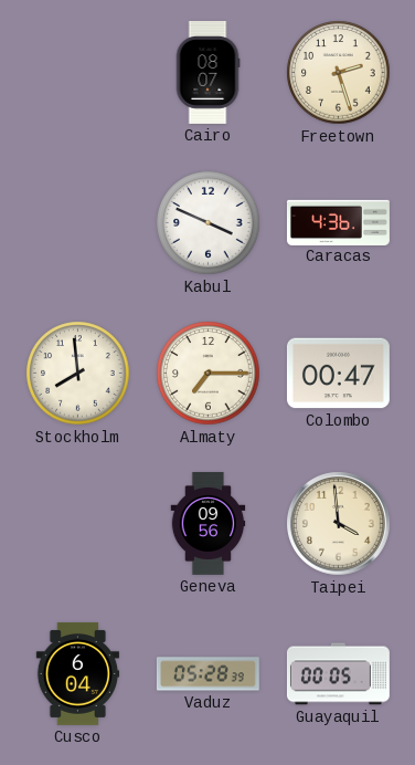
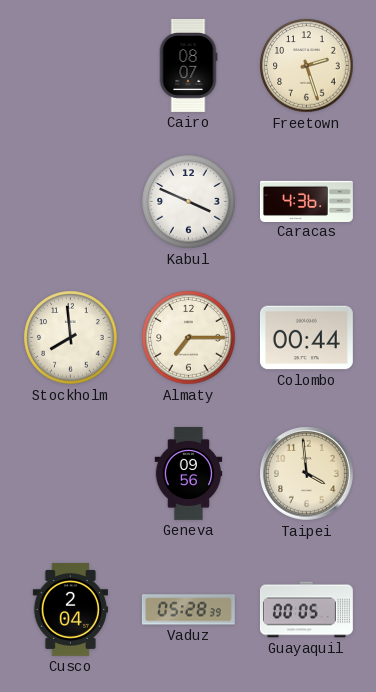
Colombo: 00:47 -> 00:44 (306, 338)
Cusco: 6:04 -> 2:04 (70, 609)
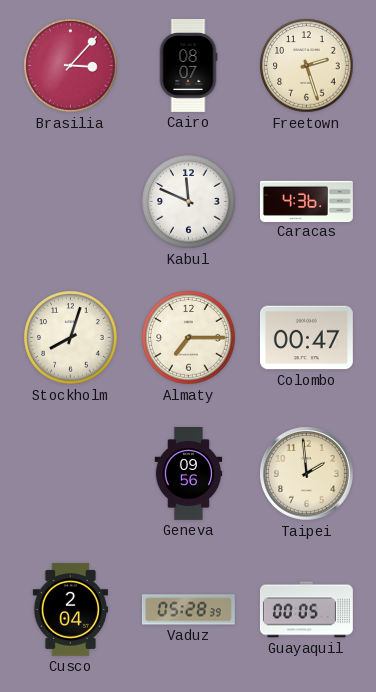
Brasilia: none -> 3:07 (71, 66)
Kabul: 3:49 -> 11:49 (189, 202)
Stockholm: 7:59 -> 8:03 (71, 338)
Colombo: 00:44 -> 00:47 (306, 338)
Taipei: 3:59 -> 1:59 (307, 474)
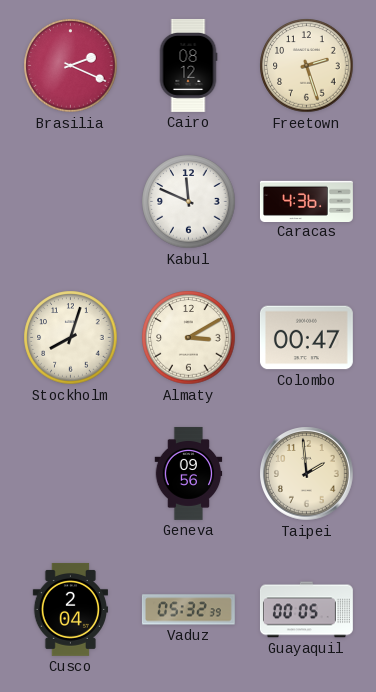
Brasilia: 3:07 -> 2:19 (71, 66)
Cairo: 08:07 -> 08:12 (188, 65)
Almaty: 7:15 -> 3:10 (189, 338)
Vaduz: 05:28 -> 05:32 (188, 610)
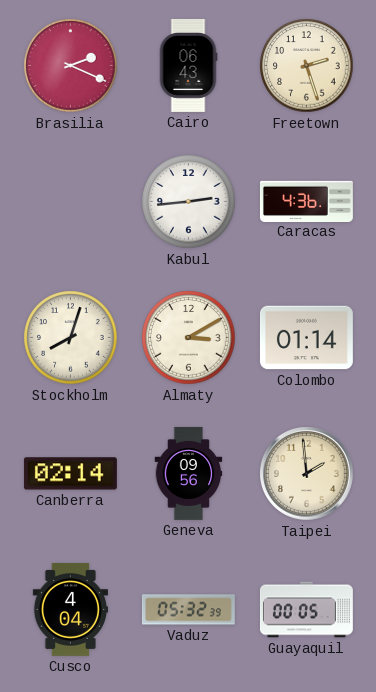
Cairo: 08:12 -> 06:43 (188, 65)
Kabul: 11:49 -> 2:44 (189, 202)
Colombo: 00:47 -> 01:14 (306, 338)
Canberra: none -> 02:14 (70, 474)
Cusco: 2:04 -> 4:04 (70, 609)
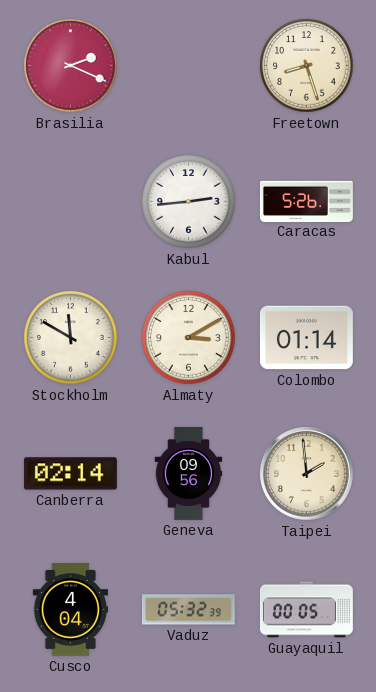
Cairo: 06:43 -> none (188, 65)
Freetown: 2:27 -> 8:27 (307, 66)
Caracas: 4:36 -> 5:26 (307, 201)
Stockholm: 8:03 -> 11:50 (71, 338)
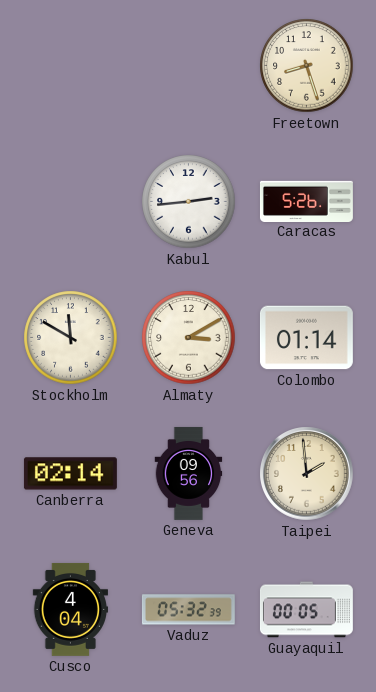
Brasilia: 2:19 -> none (71, 66)
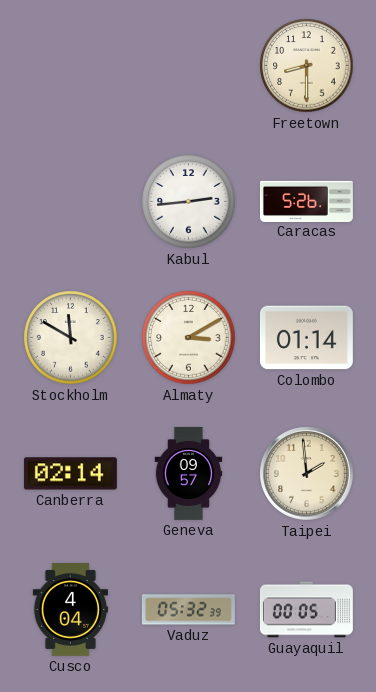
Freetown: 8:27 -> 8:30 (307, 66)
Geneva: 09:56 -> 09:57 (189, 474)
